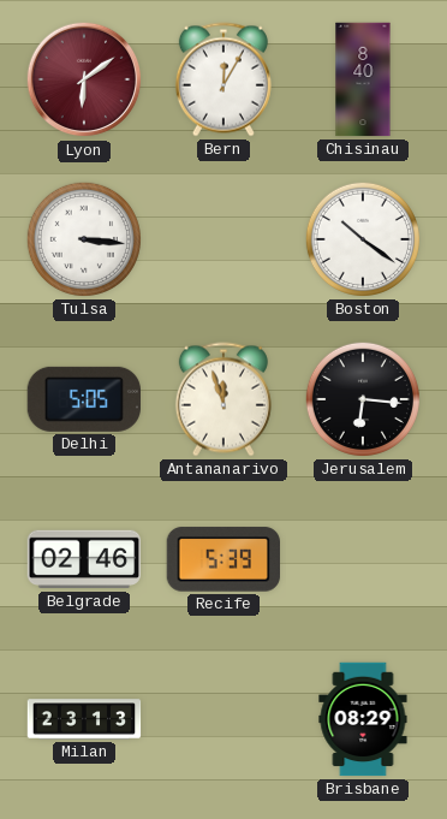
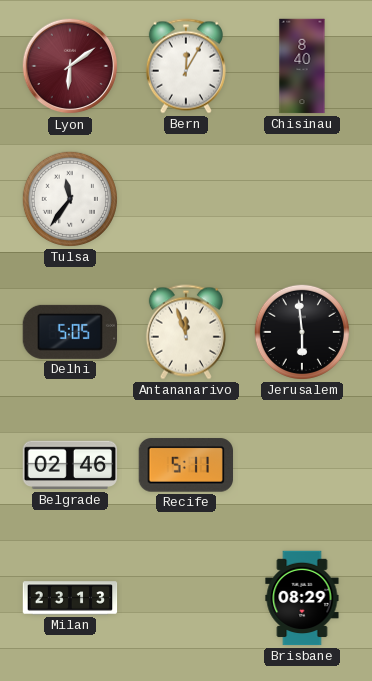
Tulsa: 3:16 -> 11:36 (70, 199)
Boston: 10:21 -> none (363, 239)
Jerusalem: 6:16 -> 5:59 (302, 332)
Recife: 5:39 -> 5:11 (185, 465)
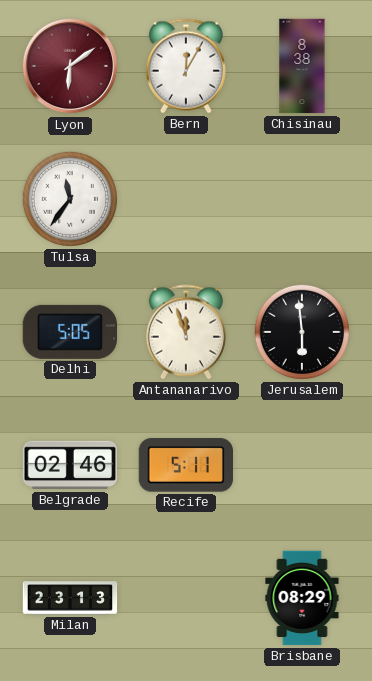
Chisinau: 8:40 -> 8:38 (302, 66)
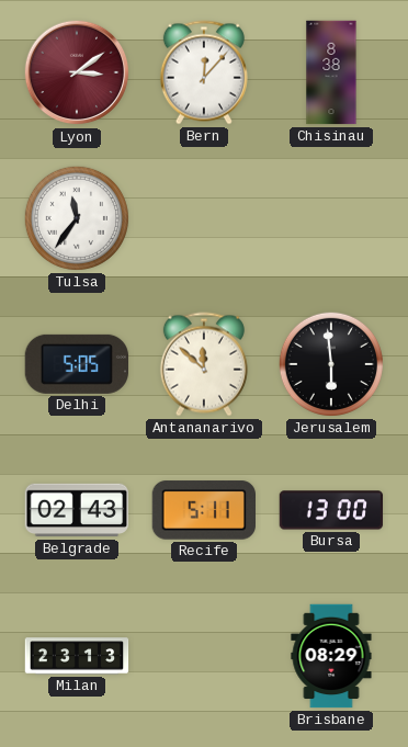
Lyon: 6:09 -> 3:09 (77, 72)
Bern: 12:05 -> 12:07 (204, 72)
Antananarivo: 11:57 -> 11:52 (204, 364)
Belgrade: 02:46 -> 02:43 (77, 510)
Bursa: none -> 13:00 (331, 510)
